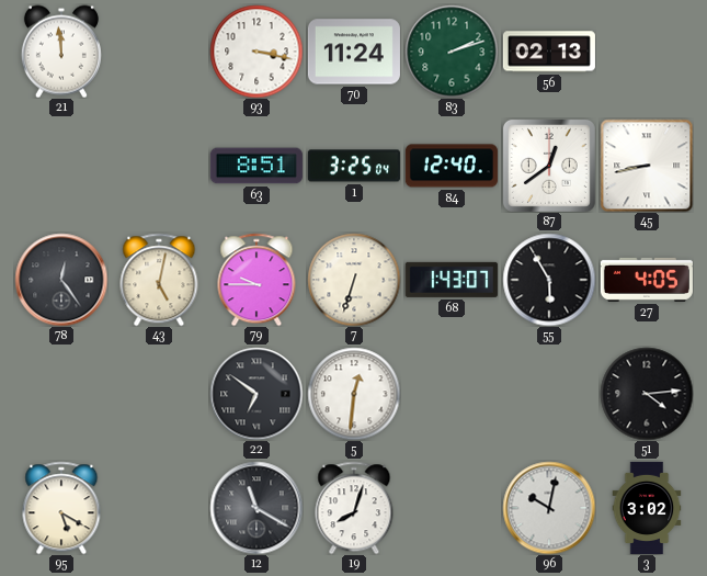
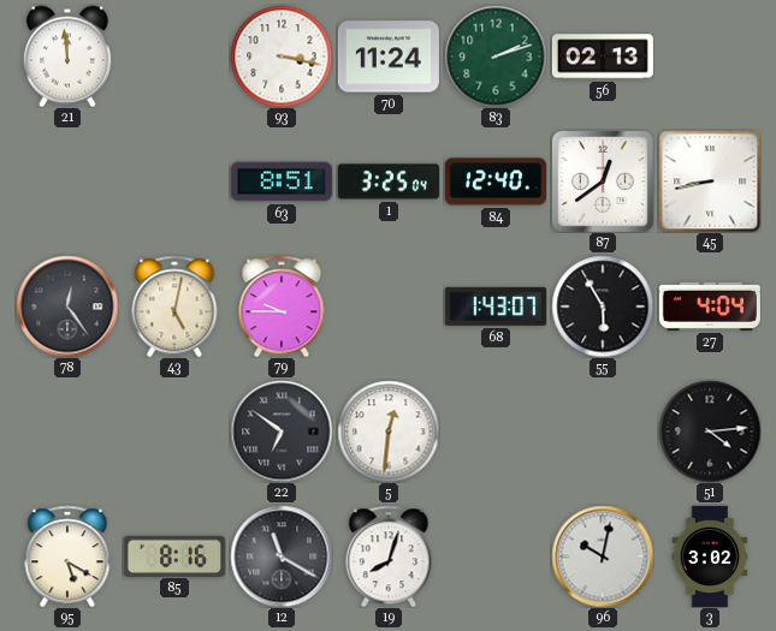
7: 6:33 -> none (354, 280)
27: 4:05 -> 4:04 (710, 306)
85: none -> 8:16 (174, 555)
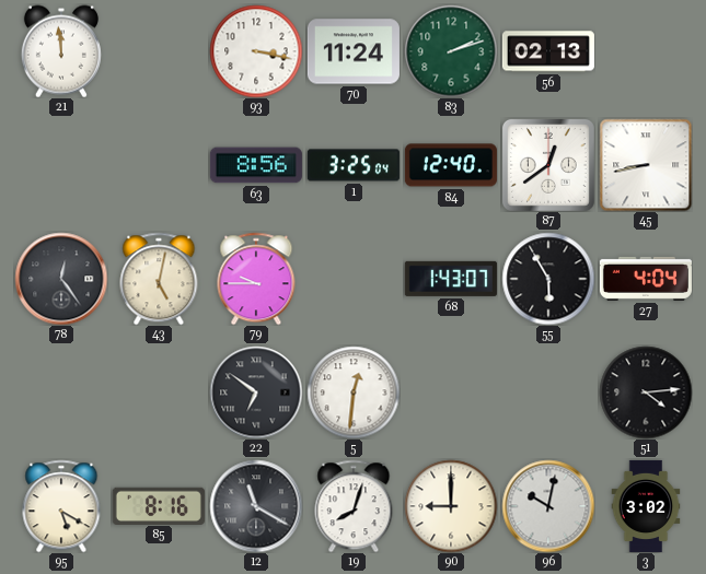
63: 8:51 -> 8:56 (256, 165)
90: none -> 9:00 (451, 506)
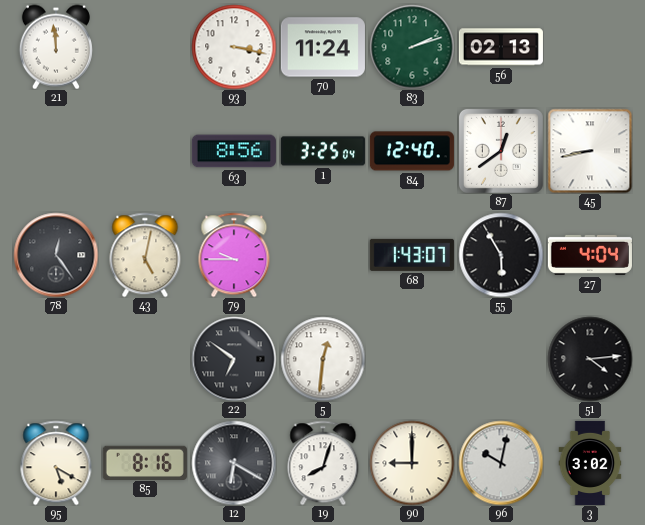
12: 11:20 -> 6:20 (234, 463)
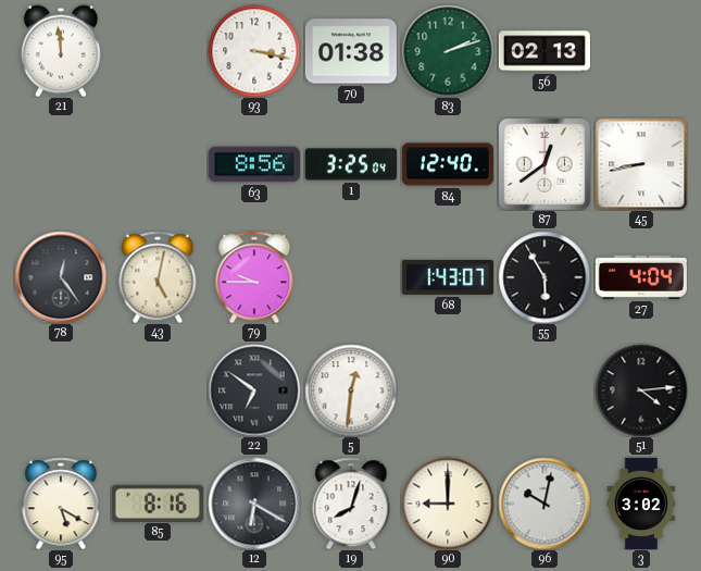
70: 11:24 -> 01:38 (351, 51)
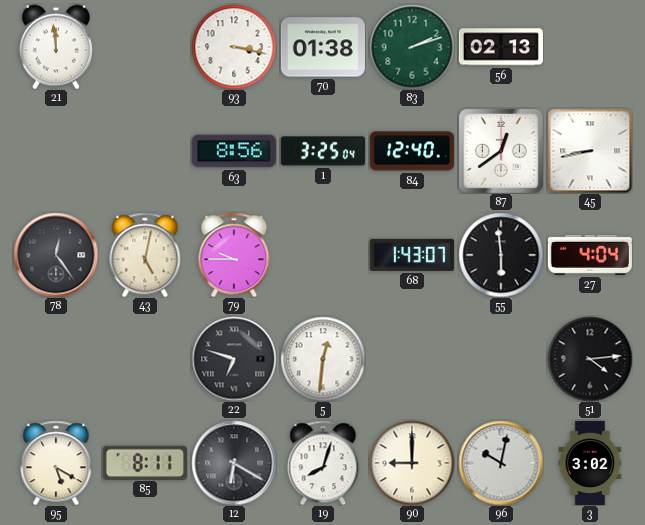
55: 5:55 -> 5:59 (501, 255)
22: 6:51 -> 6:48 (234, 359)
85: 8:16 -> 8:11 (145, 462)
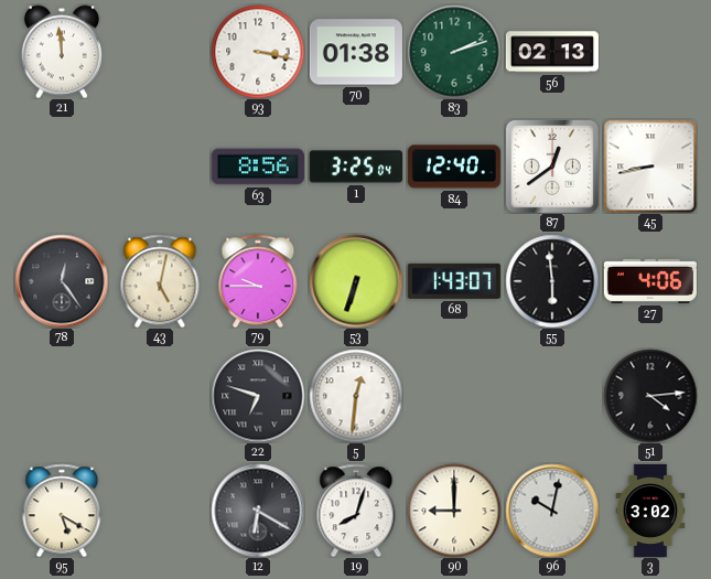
53: none -> 6:33 (356, 281)
27: 4:04 -> 4:06 (650, 281)
85: 8:11 -> none (145, 462)
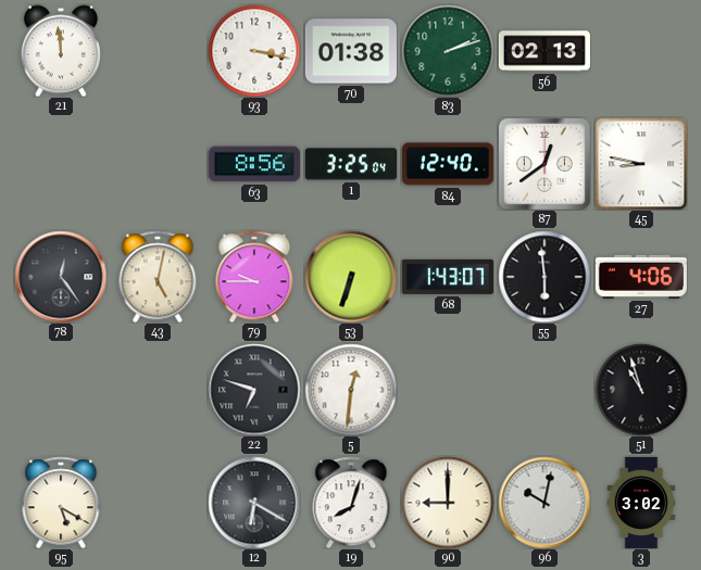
45: 8:43 -> 8:47 (641, 164)
51: 4:14 -> 10:57 (641, 390)
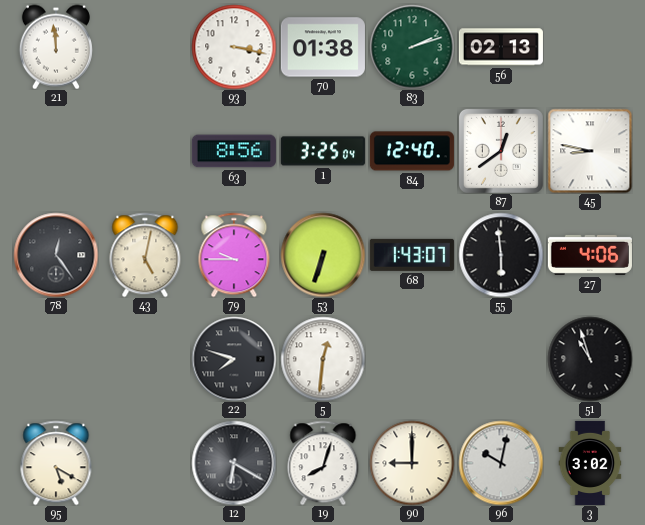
22: 6:48 -> 7:48 (234, 359)
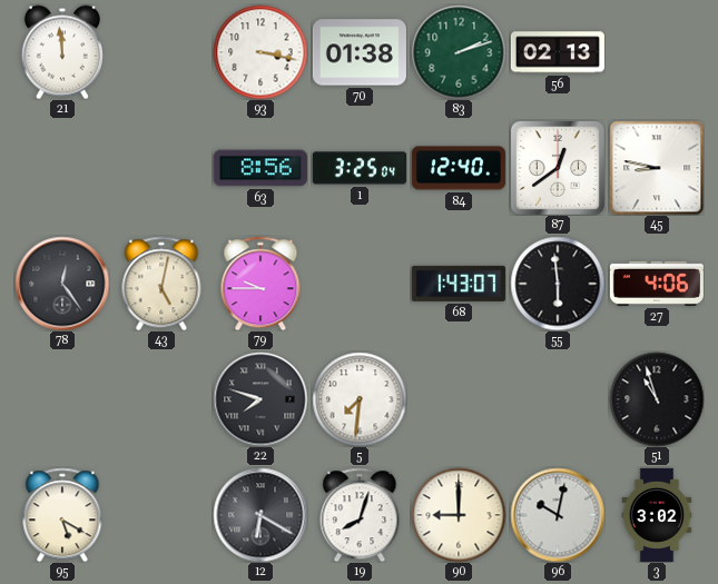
53: 6:33 -> none (323, 255)
5: 12:31 -> 7:31 (360, 399)
